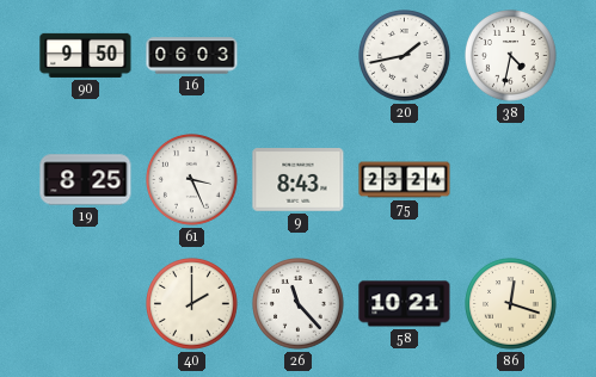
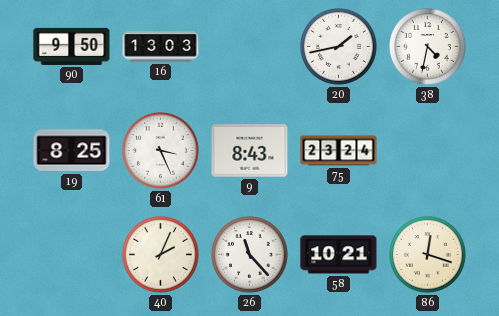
16: 06:03 -> 13:03 (161, 47)
40: 2:00 -> 2:04 (161, 255)
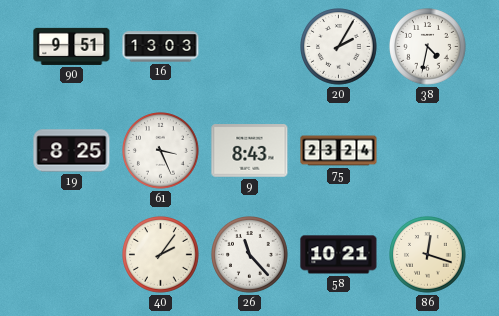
90: 9:50 -> 9:51 (72, 46)
20: 1:43 -> 2:05 (339, 47)
40: 2:04 -> 2:06 (161, 255)
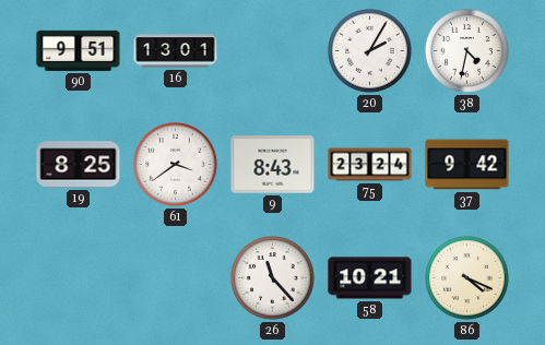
16: 13:03 -> 13:01 (176, 51)
61: 3:26 -> 3:39 (176, 165)
37: none -> 9:42 (467, 165)
40: 2:06 -> none (161, 255)
86: 12:18 -> 4:19 (467, 278)
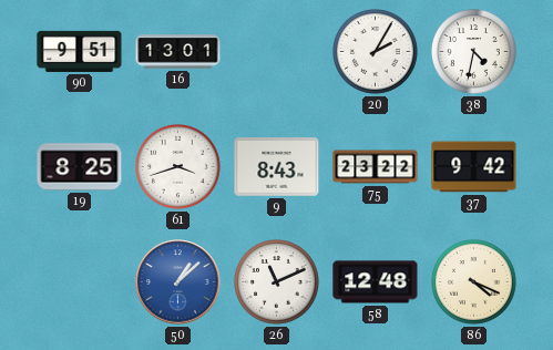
61: 3:39 -> 3:42 (178, 167)
75: 23:24 -> 23:22 (376, 167)
50: none -> 1:08 (178, 282)
26: 11:23 -> 11:11 (277, 282)
58: 10:21 -> 12:48 (376, 282)
